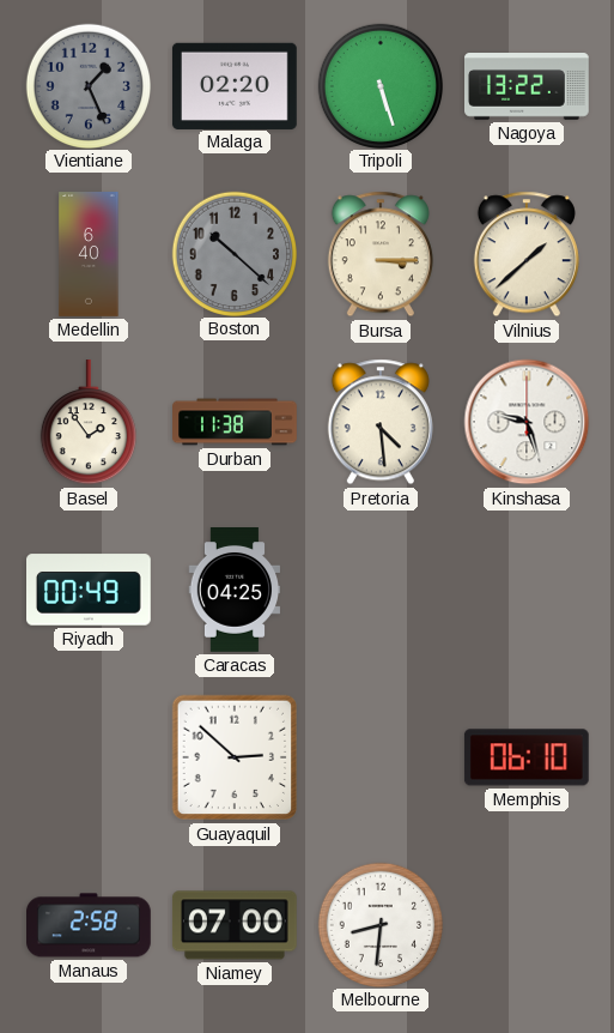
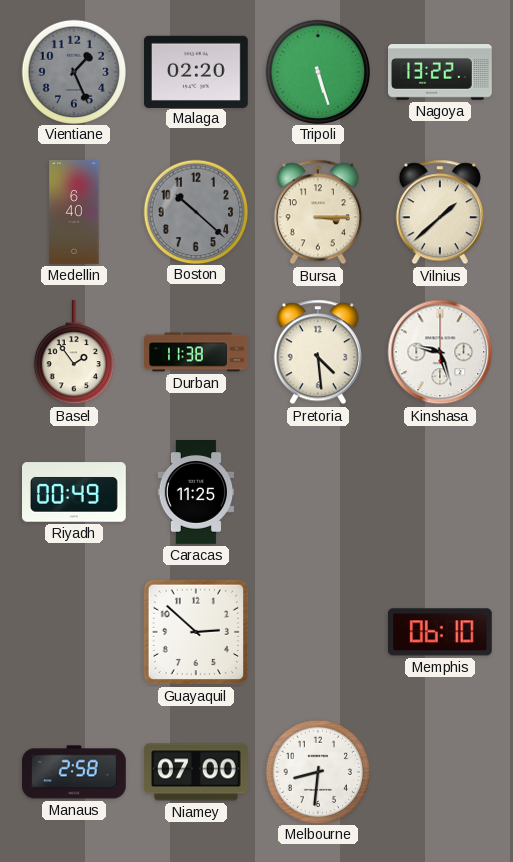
Caracas: 04:25 -> 11:25 (196, 493)
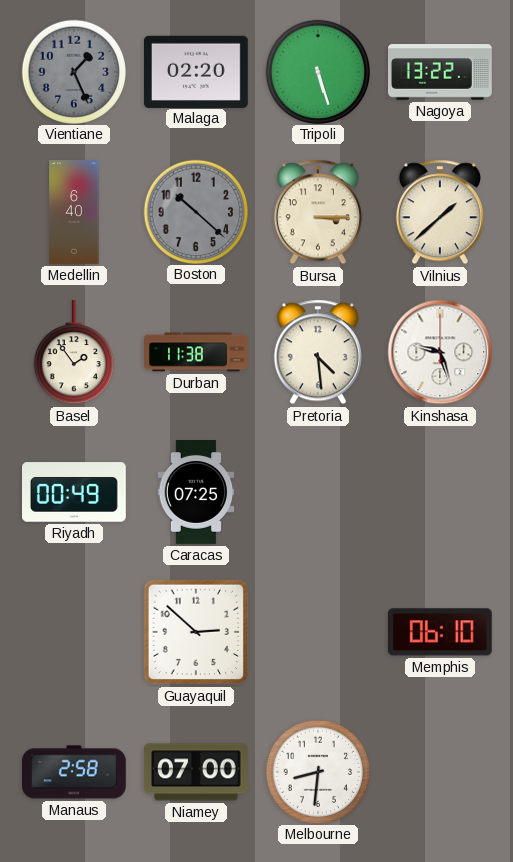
Caracas: 11:25 -> 07:25 (196, 493)
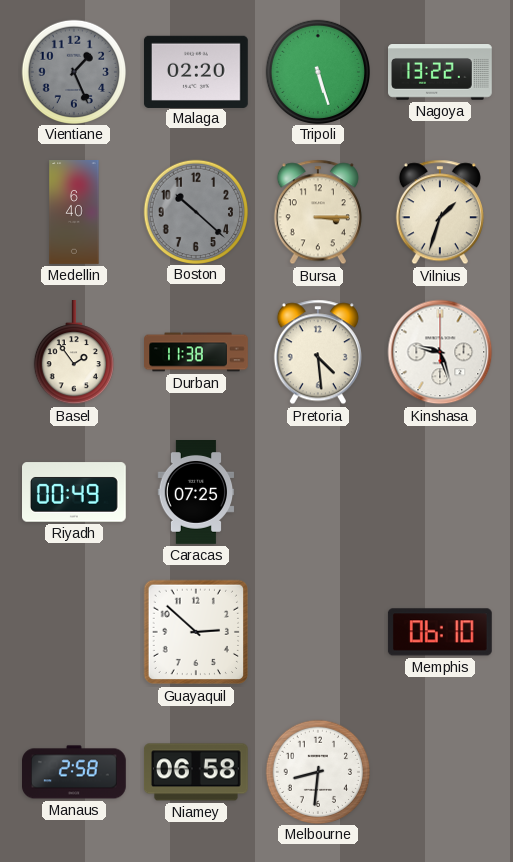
Vilnius: 1:38 -> 1:33 (440, 212)
Niamey: 07:00 -> 06:58 (196, 772)
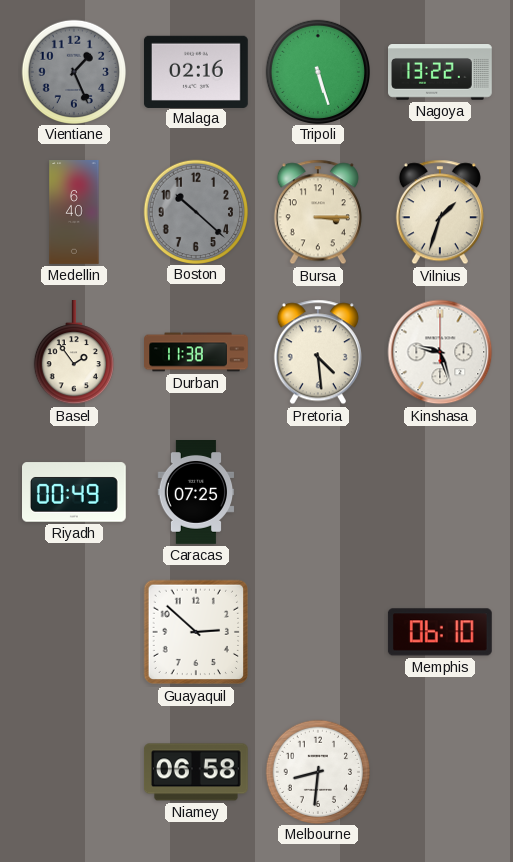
Malaga: 02:20 -> 02:16 (196, 71)
Manaus: 2:58 -> none (75, 772)
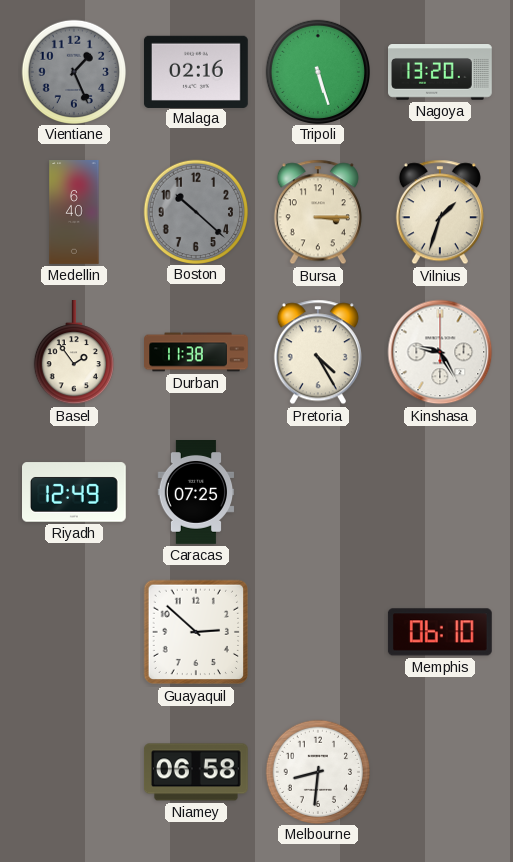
Nagoya: 13:22 -> 13:20 (441, 73)
Pretoria: 4:29 -> 4:25 (318, 352)
Kinshasa: 9:27 -> 9:25 (440, 352)
Riyadh: 00:49 -> 12:49 (75, 492)
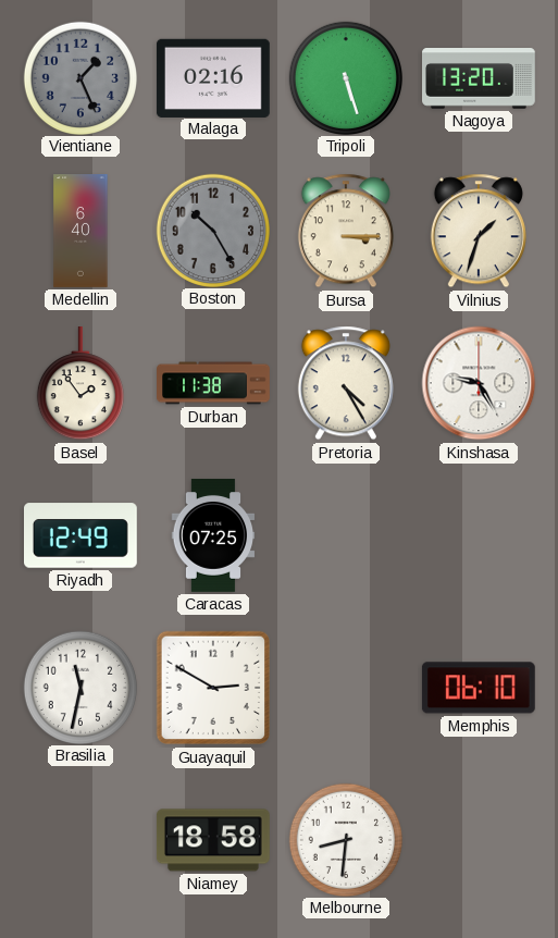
Boston: 10:22 -> 10:25 (212, 230)
Brasilia: none -> 11:32 (79, 687)
Guayaquil: 2:52 -> 2:50 (213, 688)
Niamey: 06:58 -> 18:58 (213, 840)
